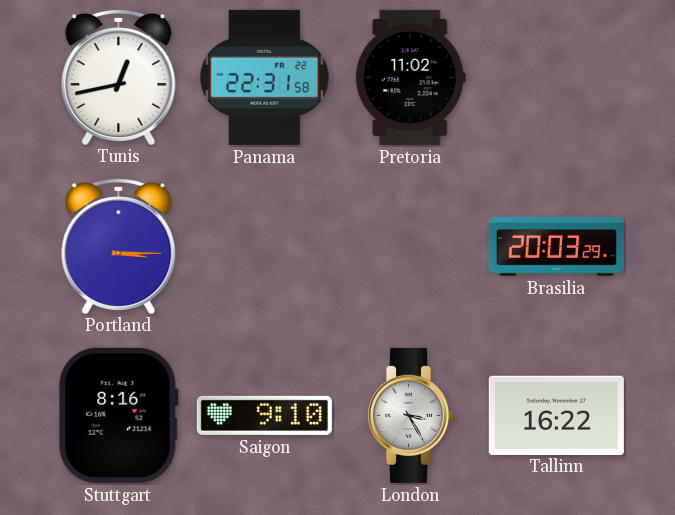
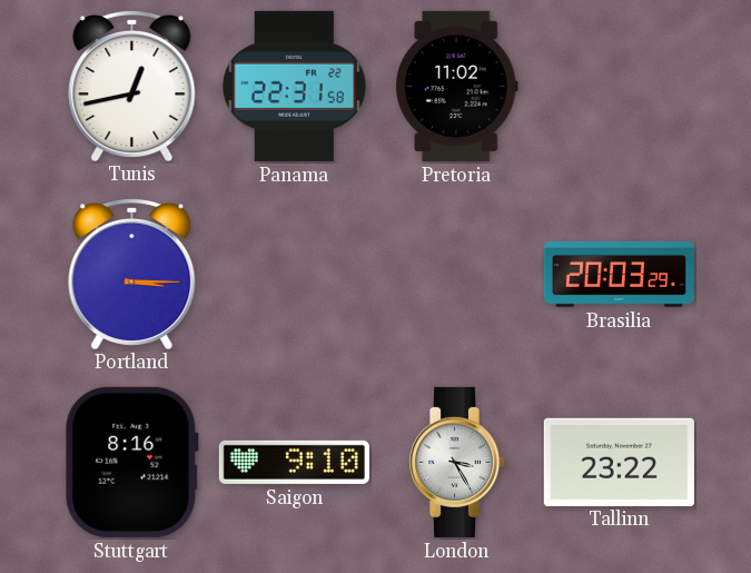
Tallinn: 16:22 -> 23:22 (619, 462)
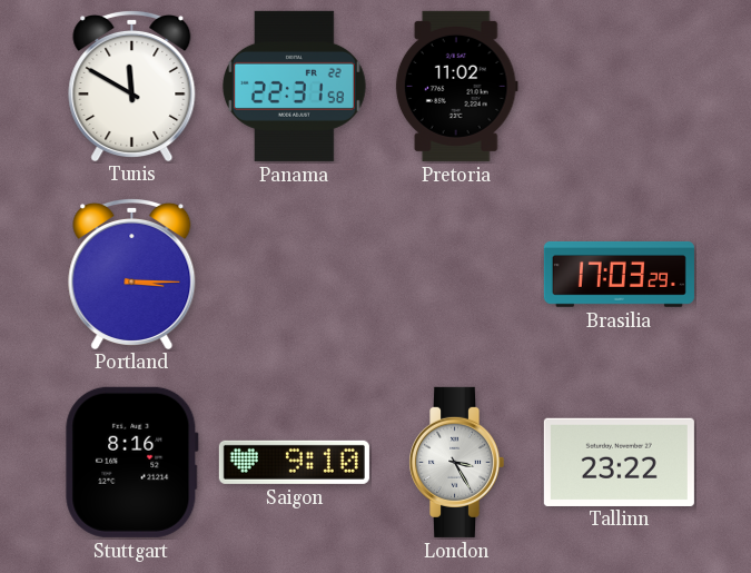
Tunis: 12:43 -> 11:50 (132, 85)
Brasilia: 20:03 -> 17:03 (619, 275)
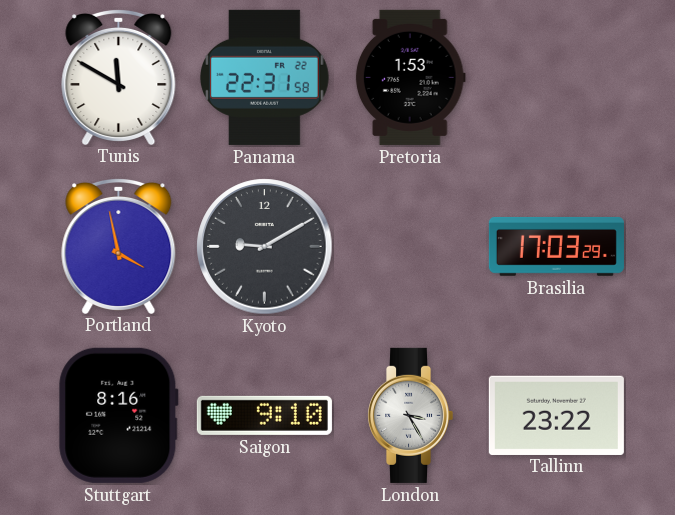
Pretoria: 11:02 -> 1:53 (410, 77)
Portland: 3:15 -> 3:58 (119, 245)
Kyoto: none -> 9:10 (265, 247)
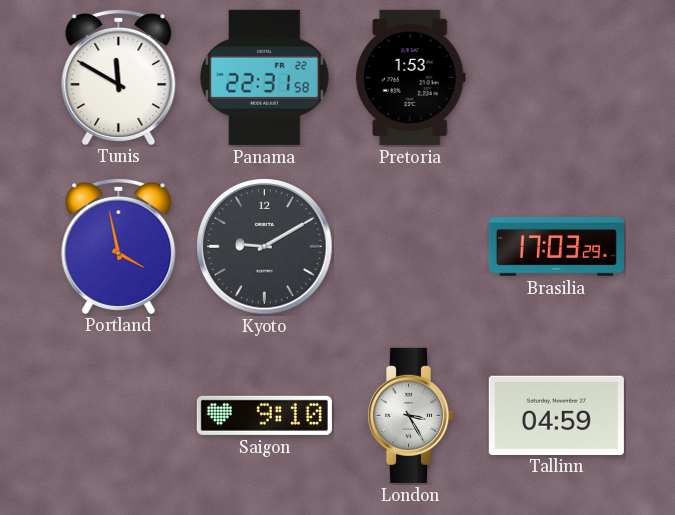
Stuttgart: 8:16 -> none (119, 415)
Tallinn: 23:22 -> 04:59 (556, 415)
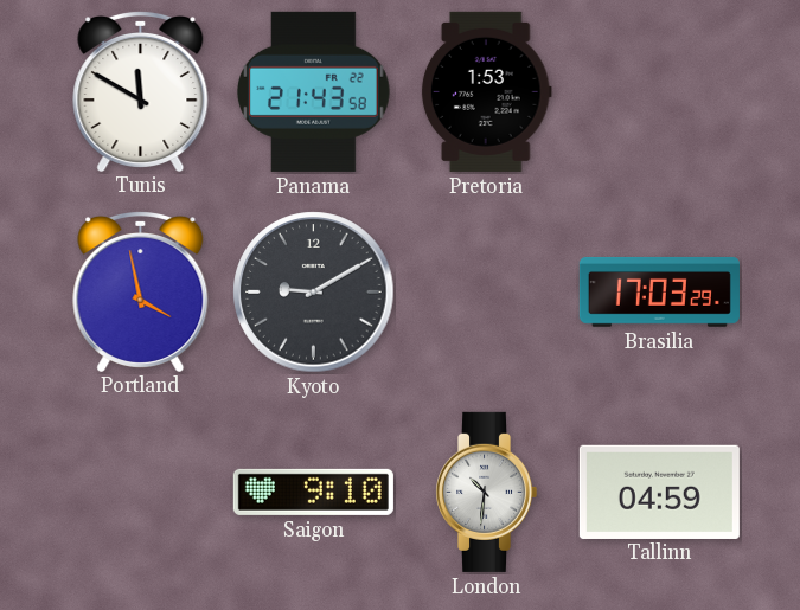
Panama: 22:31 -> 21:43 (314, 91)
London: 3:25 -> 10:31 (487, 492)
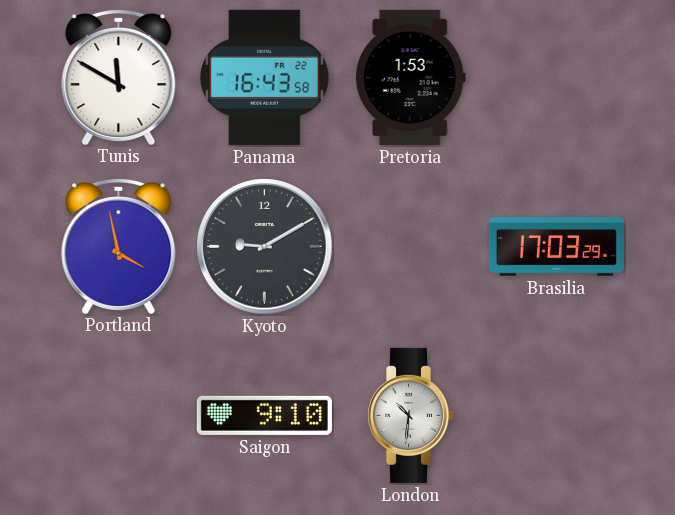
Panama: 21:43 -> 16:43 (265, 77)
Tallinn: 04:59 -> none (659, 492)
